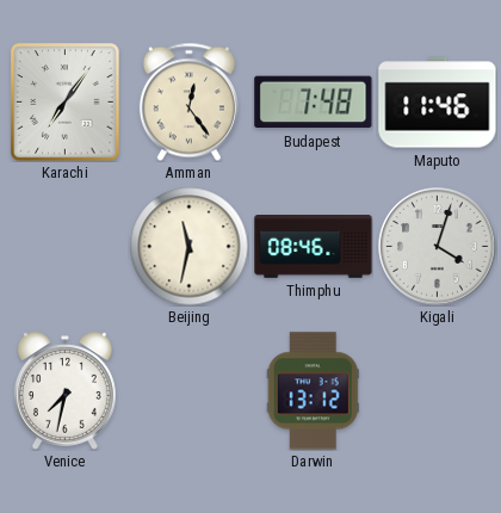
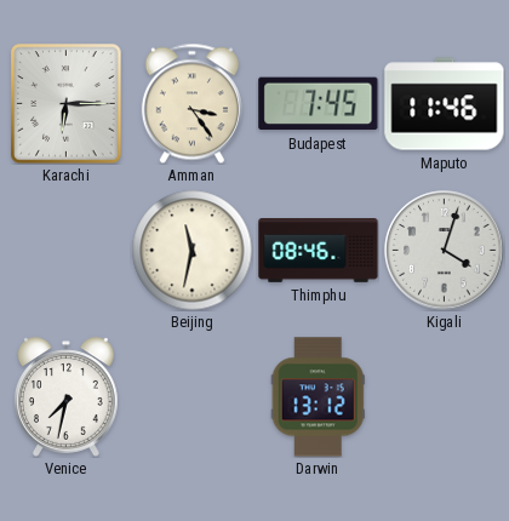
Karachi: 7:06 -> 6:15 (67, 104)
Amman: 12:24 -> 3:24 (191, 103)
Budapest: 7:48 -> 7:45 (319, 104)
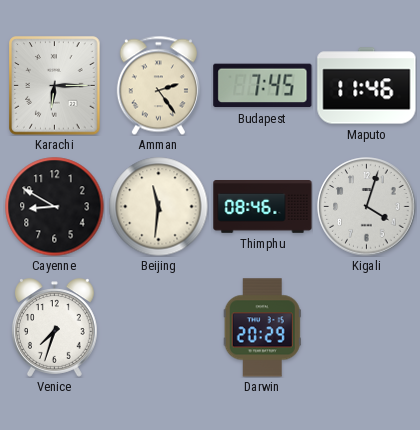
Amman: 3:24 -> 2:24 (158, 85)
Cayenne: none -> 8:50 (55, 207)
Beijing: 11:32 -> 11:31 (159, 207)
Venice: 7:32 -> 7:33 (54, 328)
Darwin: 13:12 -> 20:29 (262, 328)
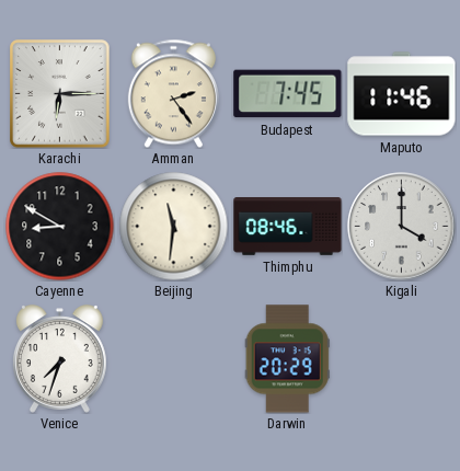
Kigali: 4:03 -> 4:00 (402, 227)
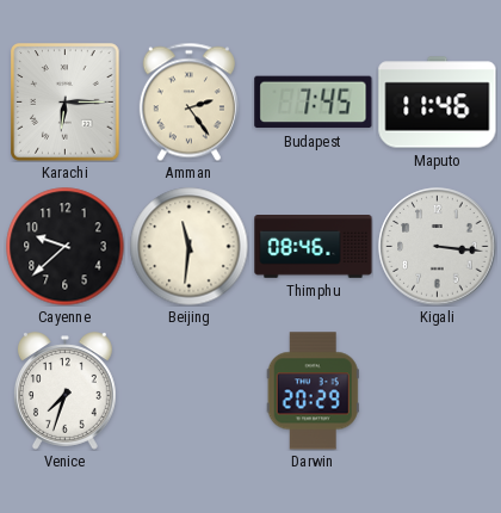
Cayenne: 8:50 -> 9:38 (66, 247)
Kigali: 4:00 -> 3:16 (438, 247)
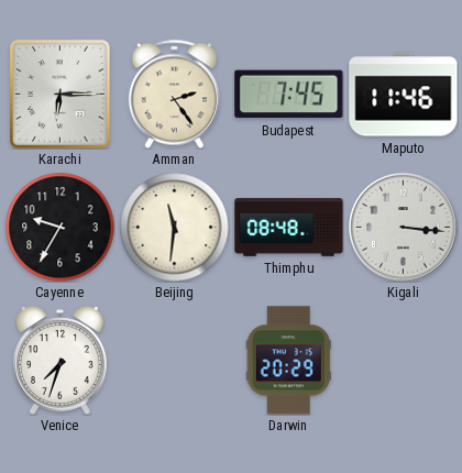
Cayenne: 9:38 -> 9:35 (61, 228)
Thimphu: 08:46 -> 08:48 (289, 228)
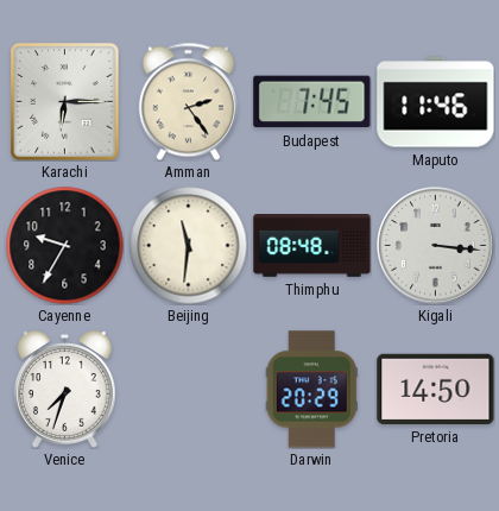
Pretoria: none -> 14:50 (436, 389)
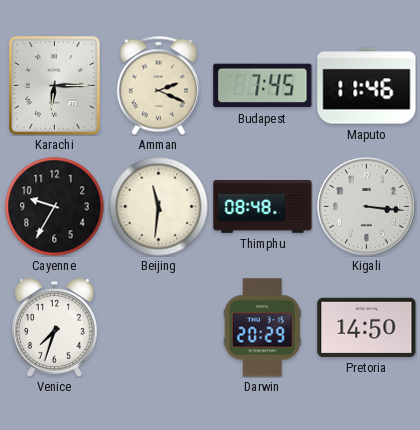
Amman: 2:24 -> 2:19 (158, 85)
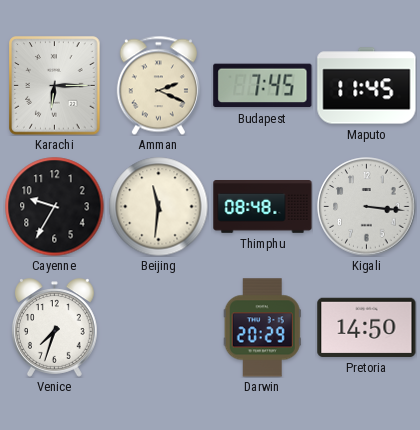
Maputo: 11:46 -> 11:45 (367, 86)
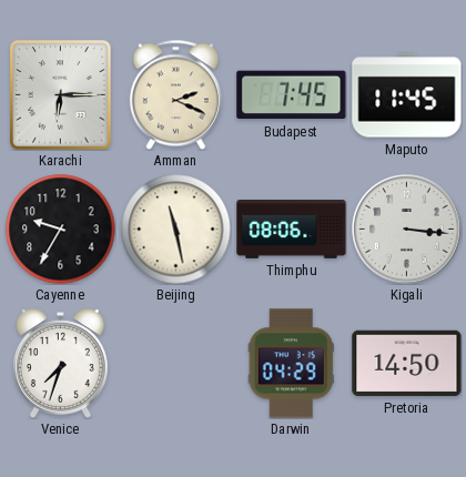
Beijing: 11:31 -> 11:28 (176, 230)
Thimphu: 08:48 -> 08:06 (292, 230)
Darwin: 20:29 -> 04:29 (291, 364)
